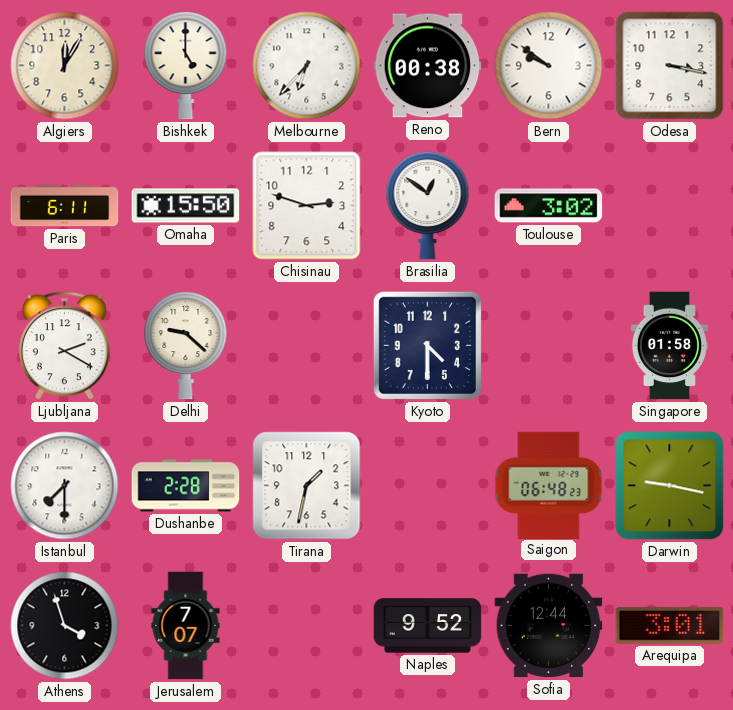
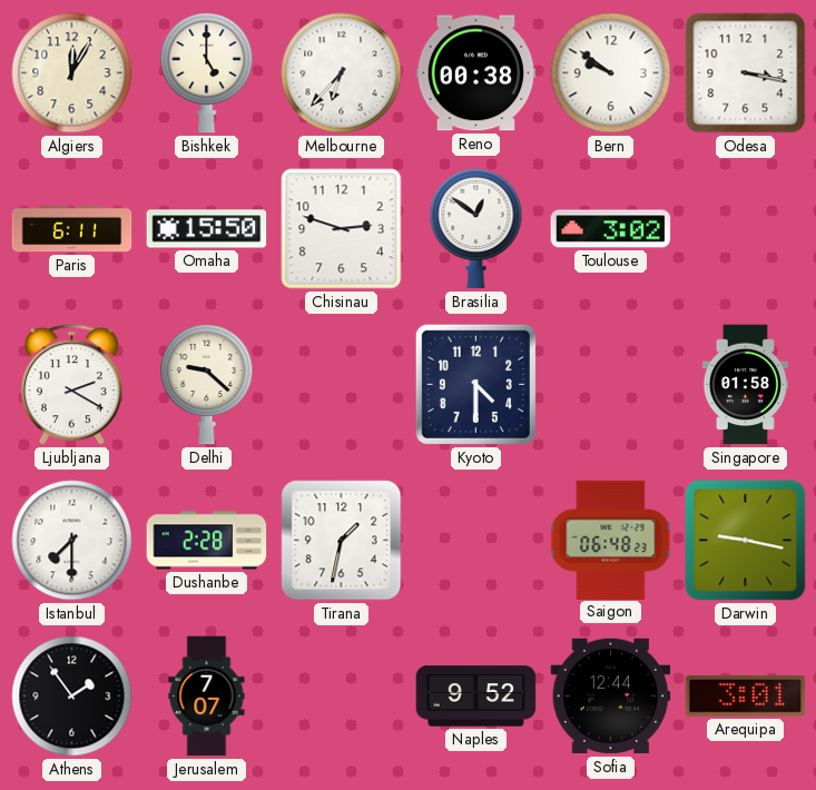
Athens: 3:57 -> 1:54 (72, 697)
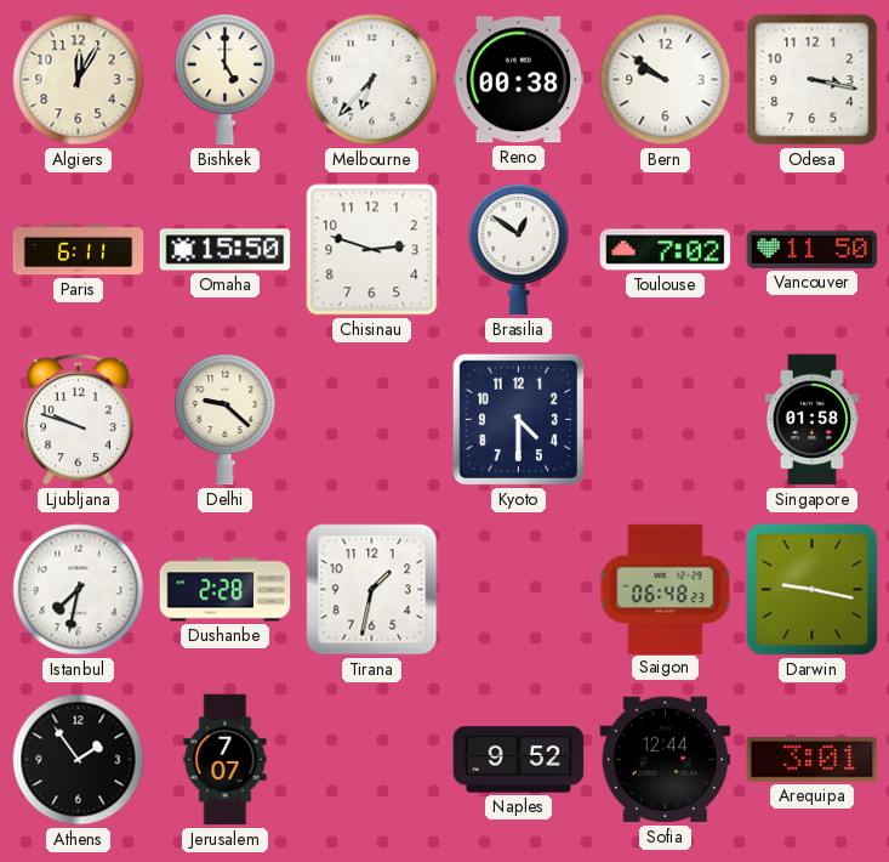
Toulouse: 3:02 -> 7:02 (666, 250)
Vancouver: none -> 11:50 (813, 249)
Ljubljana: 2:20 -> 9:48 (78, 420)
Istanbul: 7:30 -> 7:32 (79, 590)
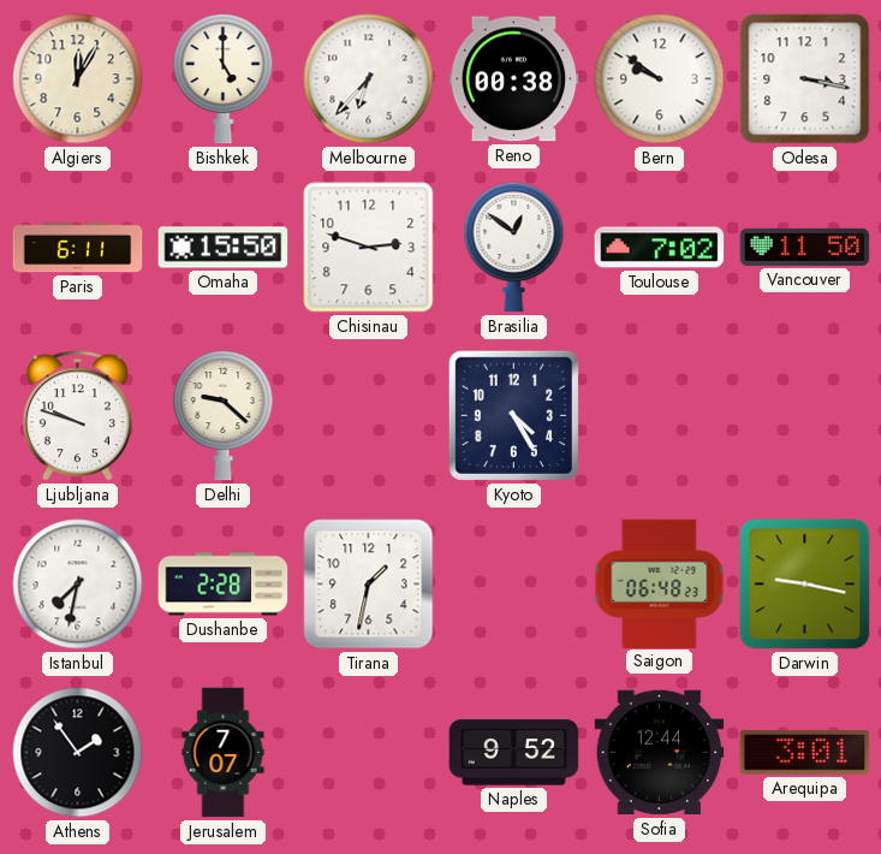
Kyoto: 4:30 -> 4:25 (513, 415)
Singapore: 01:58 -> none (811, 420)
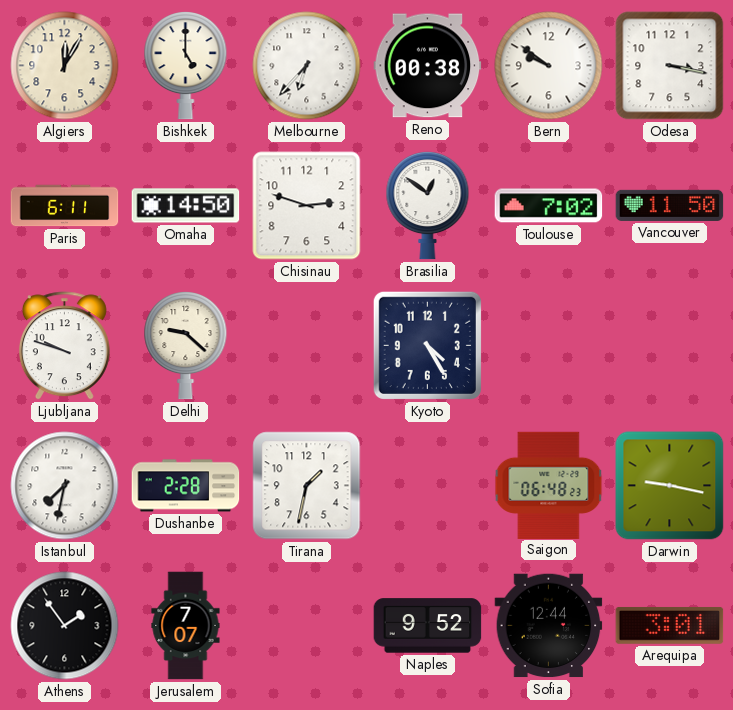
Omaha: 15:50 -> 14:50 (186, 206)
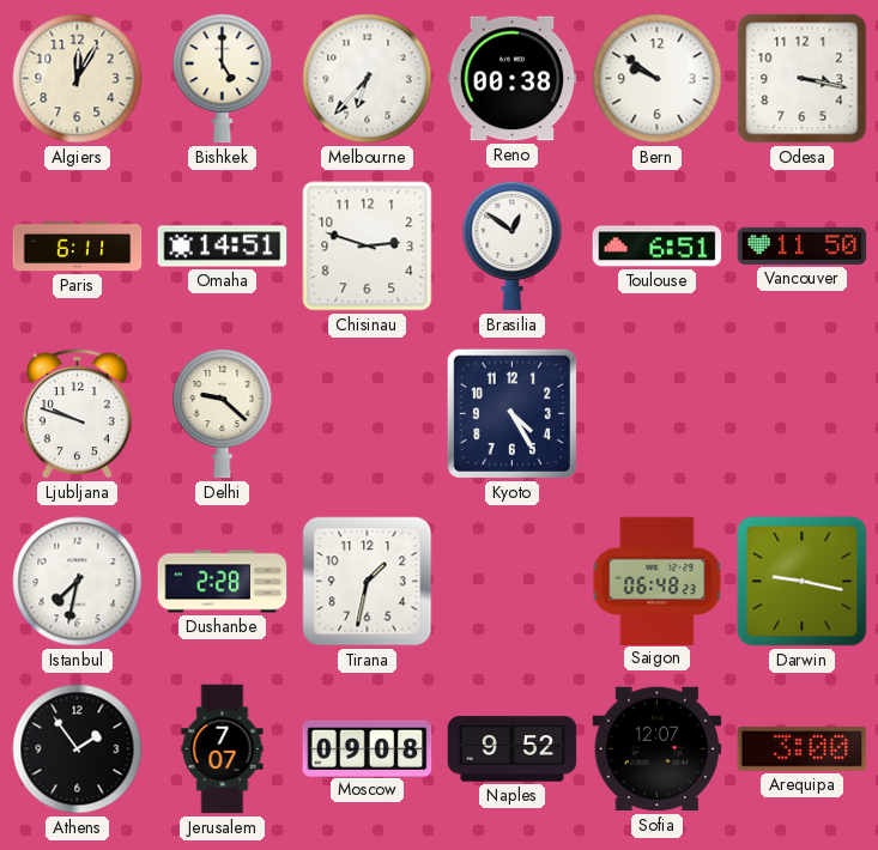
Omaha: 14:50 -> 14:51 (223, 247)
Toulouse: 7:02 -> 6:51 (658, 247)
Moscow: none -> 09:08 (368, 748)
Sofia: 12:44 -> 12:07 (658, 749)
Arequipa: 3:01 -> 3:00 (803, 748)
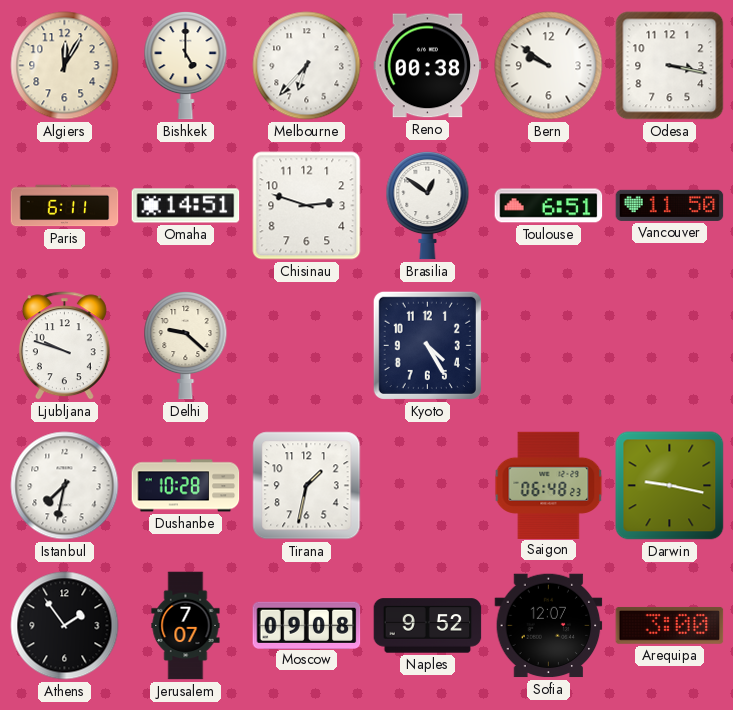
Dushanbe: 2:28 -> 10:28 (186, 486)
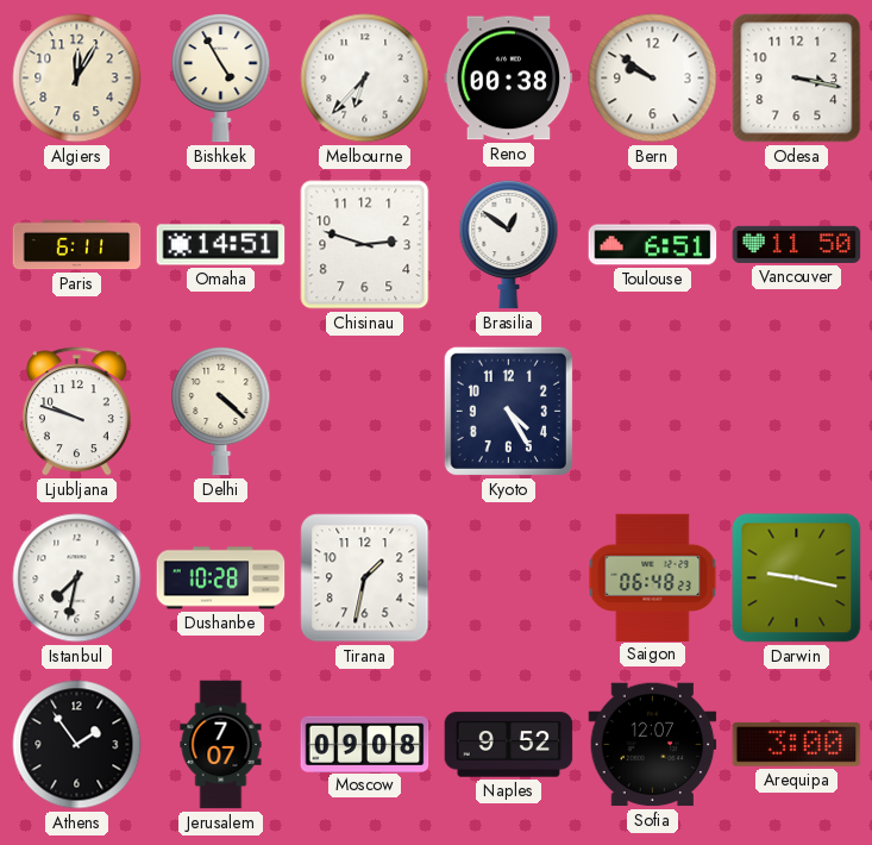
Bishkek: 5:00 -> 4:55 (221, 79)
Delhi: 9:22 -> 4:22 (221, 412)
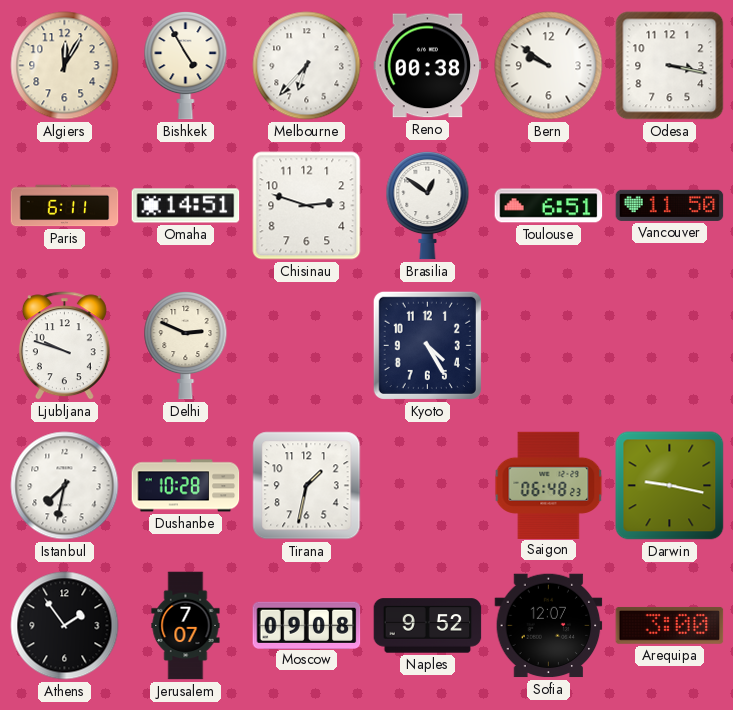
Delhi: 4:22 -> 2:49 (186, 346)
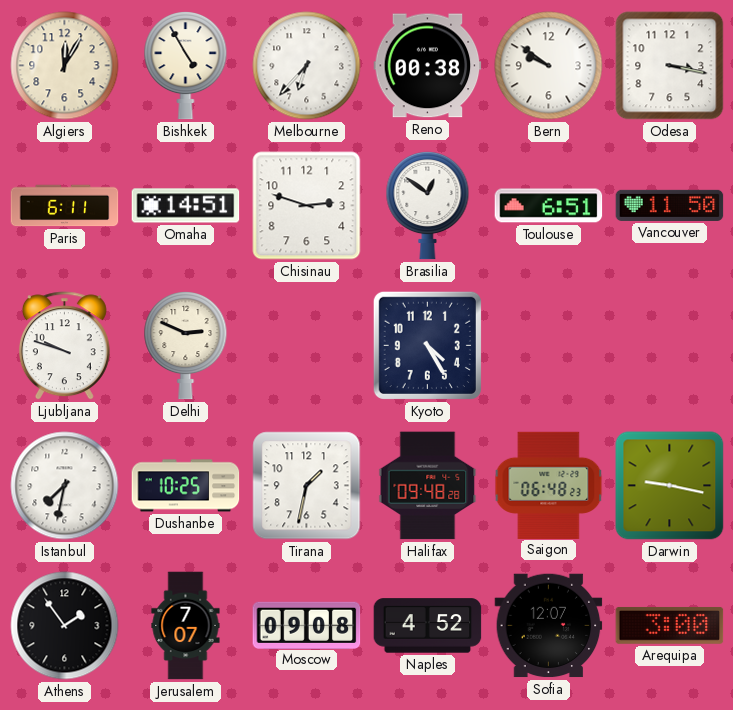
Dushanbe: 10:28 -> 10:25 (186, 486)
Halifax: none -> 09:48 (428, 486)
Naples: 9:52 -> 4:52 (428, 626)
